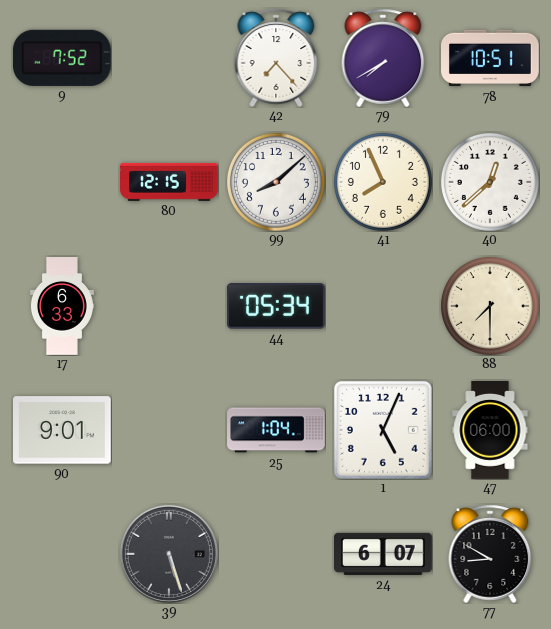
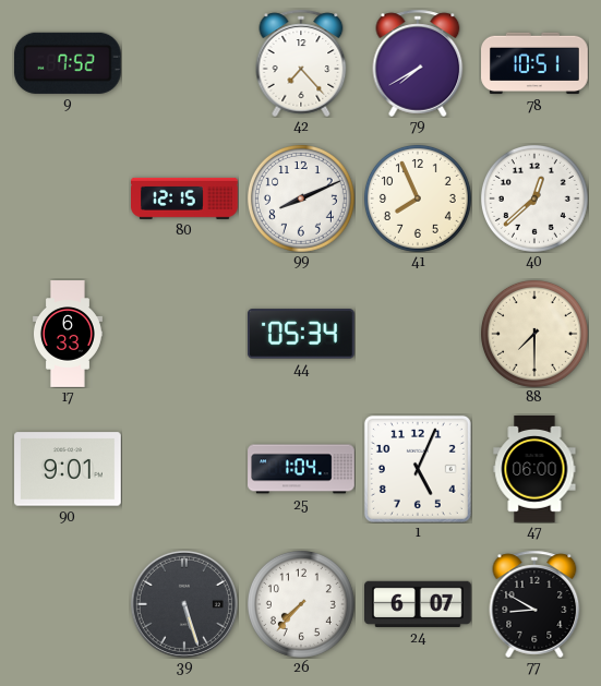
99: 8:08 -> 8:11 (301, 198)
26: none -> 7:37 (301, 604)
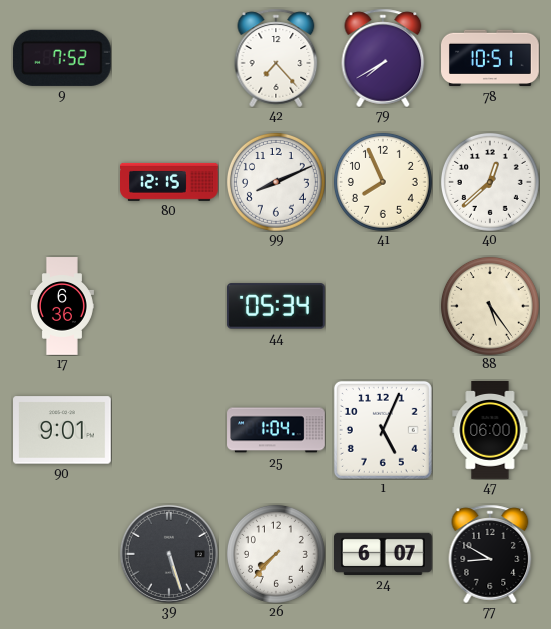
17: 6:33 -> 6:36 (62, 306)
88: 7:30 -> 5:24 (490, 306)
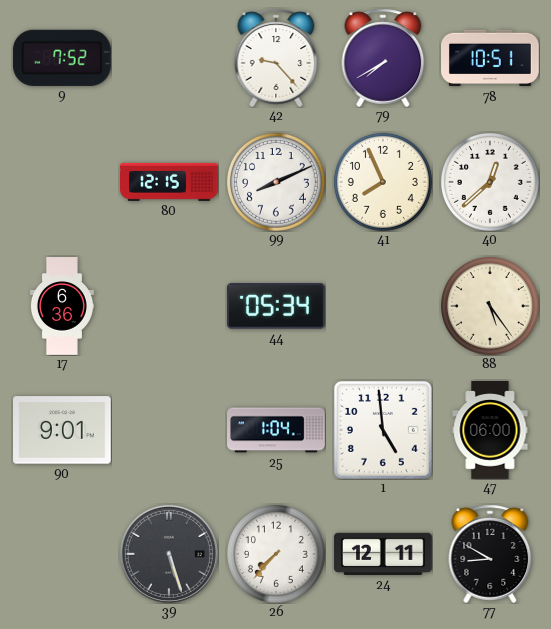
42: 7:23 -> 9:23 (276, 58)
1: 5:04 -> 4:59 (383, 430)
24: 6:07 -> 12:11 (384, 554)
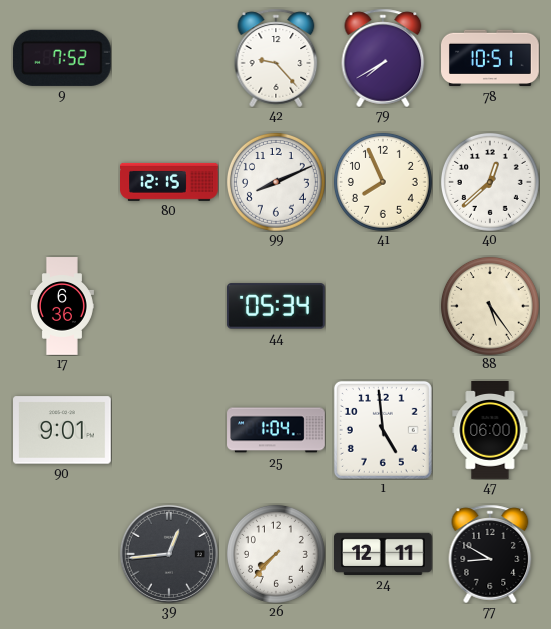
39: 5:27 -> 12:44 (169, 554)
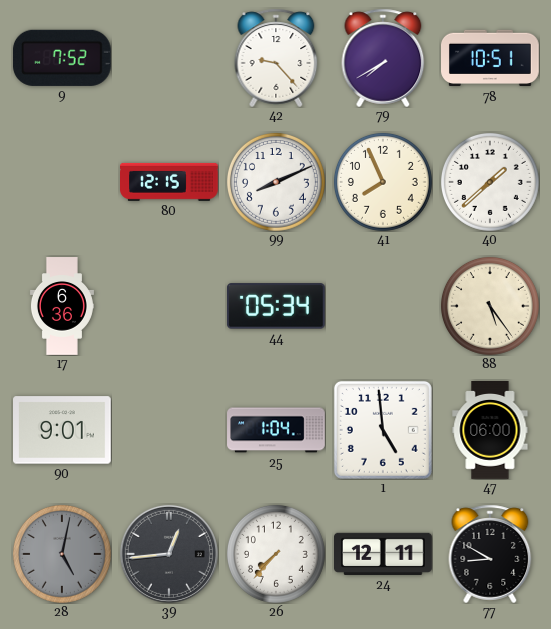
40: 12:38 -> 1:38 (490, 182)
28: none -> 5:02 (62, 554)
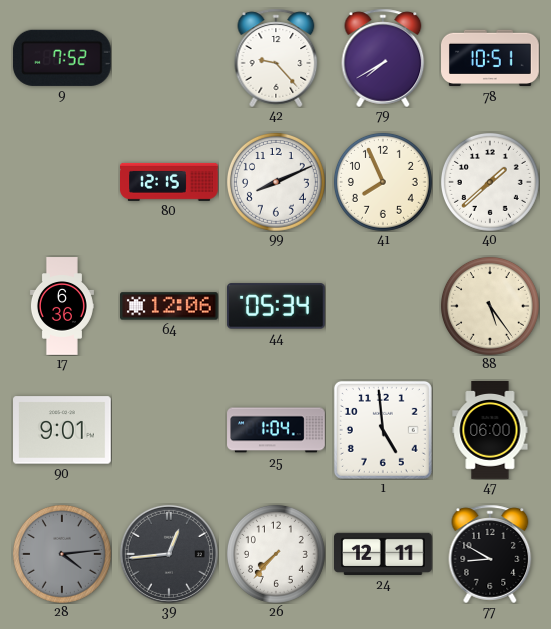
64: none -> 12:06 (170, 306)
28: 5:02 -> 4:14 (62, 554)
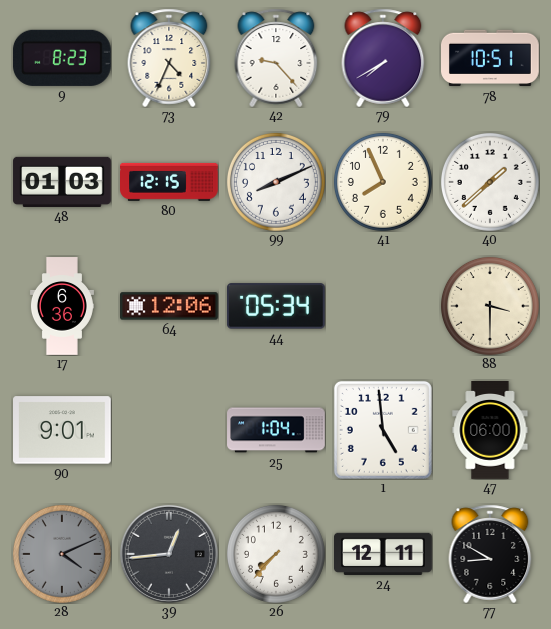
9: 7:52 -> 8:23 (62, 58)
73: none -> 4:34 (169, 58)
48: none -> 01:03 (62, 182)
88: 5:24 -> 3:30 (490, 306)
28: 4:14 -> 4:11 (62, 554)
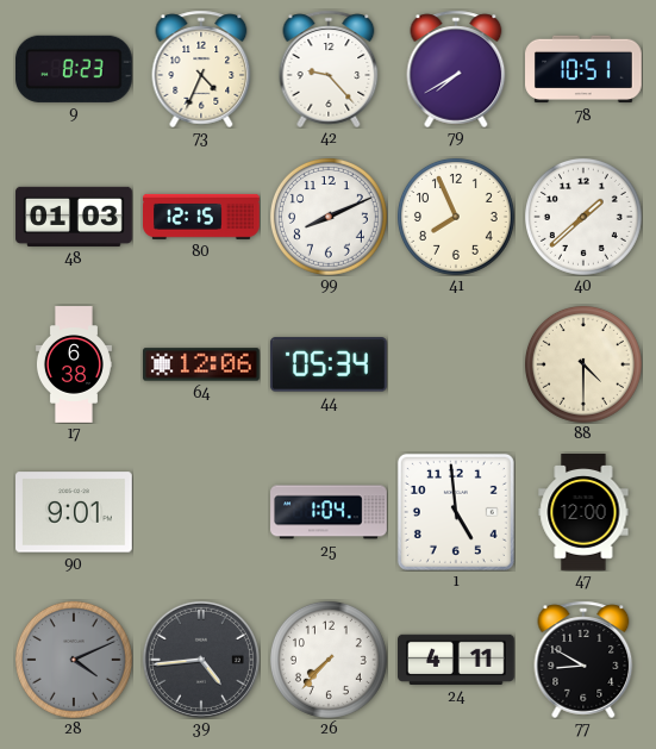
17: 6:36 -> 6:38 (74, 364)
88: 3:30 -> 4:30 (583, 364)
47: 06:00 -> 12:00 (583, 513)
39: 12:44 -> 4:44 (201, 660)
24: 12:11 -> 4:11 (457, 660)
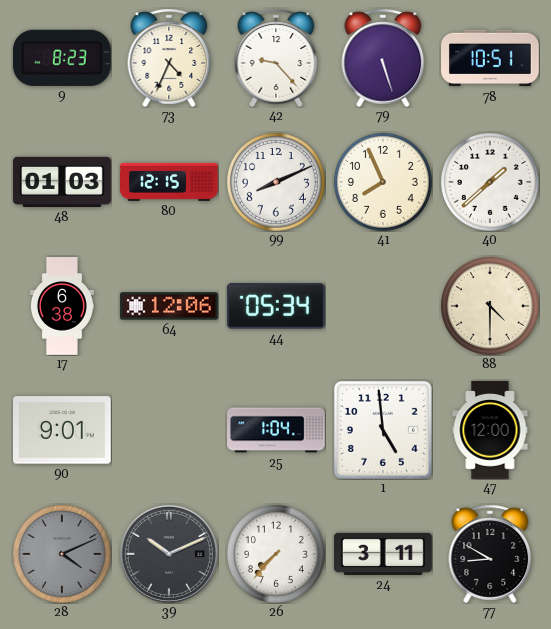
79: 7:40 -> 5:27 (383, 58)
39: 4:44 -> 10:11 (169, 554)
24: 4:11 -> 3:11 (384, 554)
